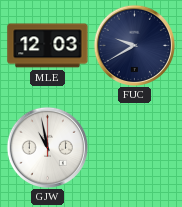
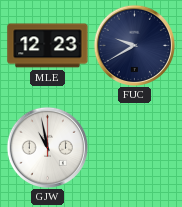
MLE: 12:03 -> 12:23 (48, 46)
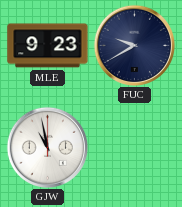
MLE: 12:23 -> 9:23 (48, 46)
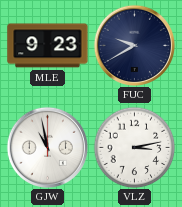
VLZ: none -> 3:13 (134, 147)
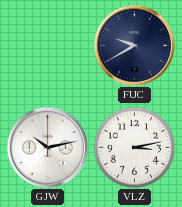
MLE: 9:23 -> none (48, 46)
GJW: 10:58 -> 10:13 (47, 147)
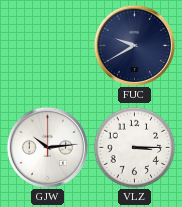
GJW: 10:13 -> 10:14 (47, 147)
VLZ: 3:13 -> 3:15 (134, 147)
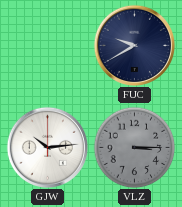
VLZ dial: white -> grey (134, 147)
